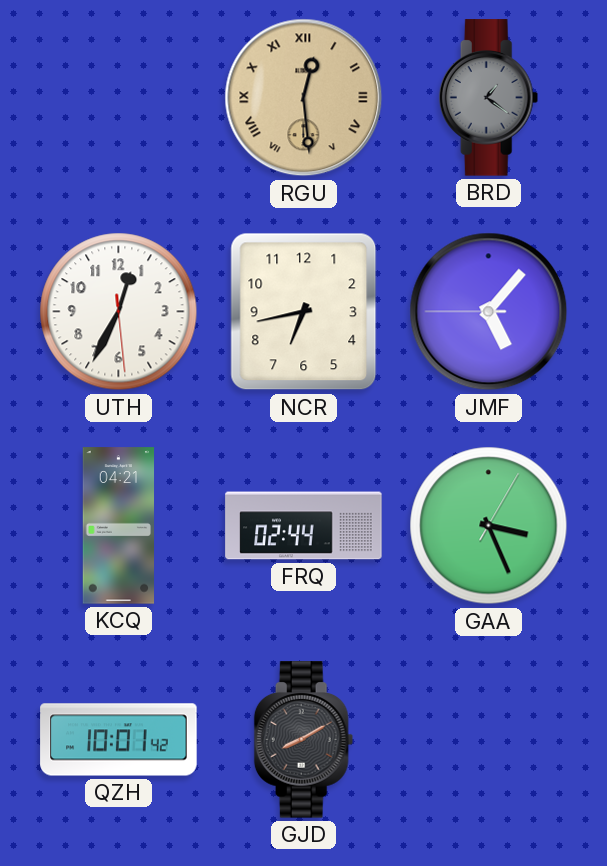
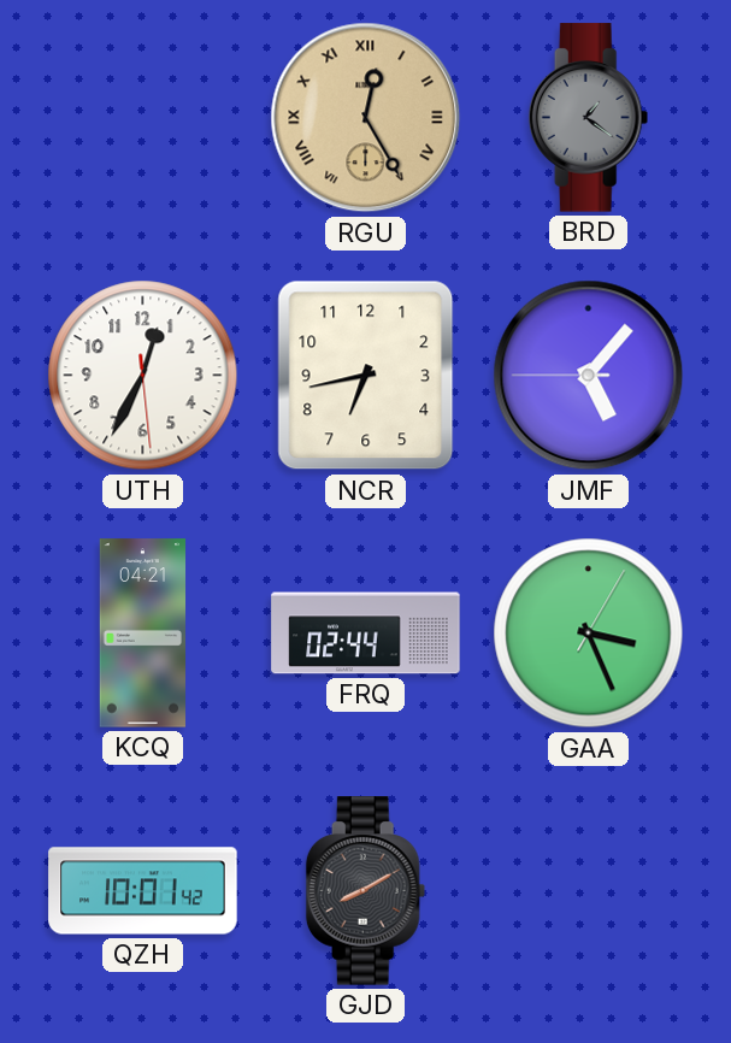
RGU: 12:29 -> 12:25 (366, 118)
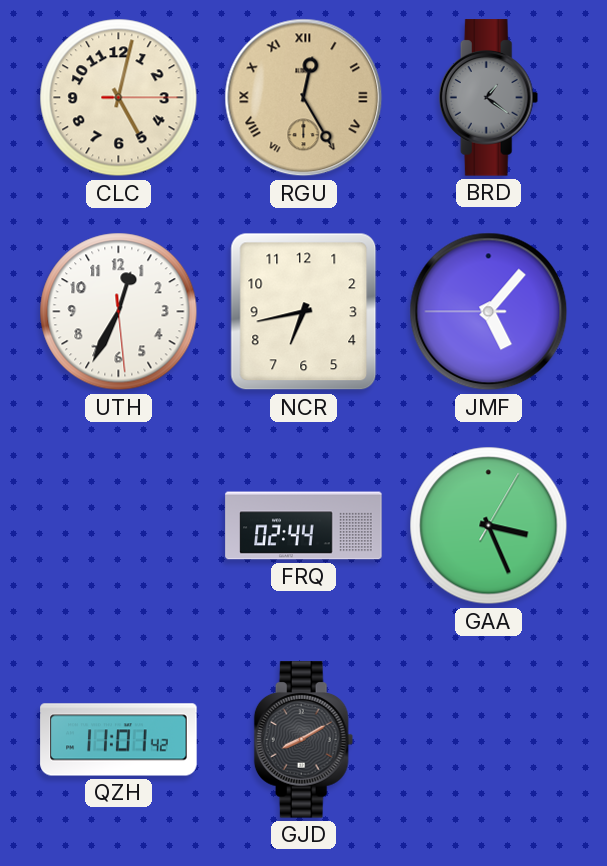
CLC: none -> 5:02 (119, 98)
KCQ: 04:21 -> none (143, 634)
QZH: 10:01 -> 11:01 (119, 740)
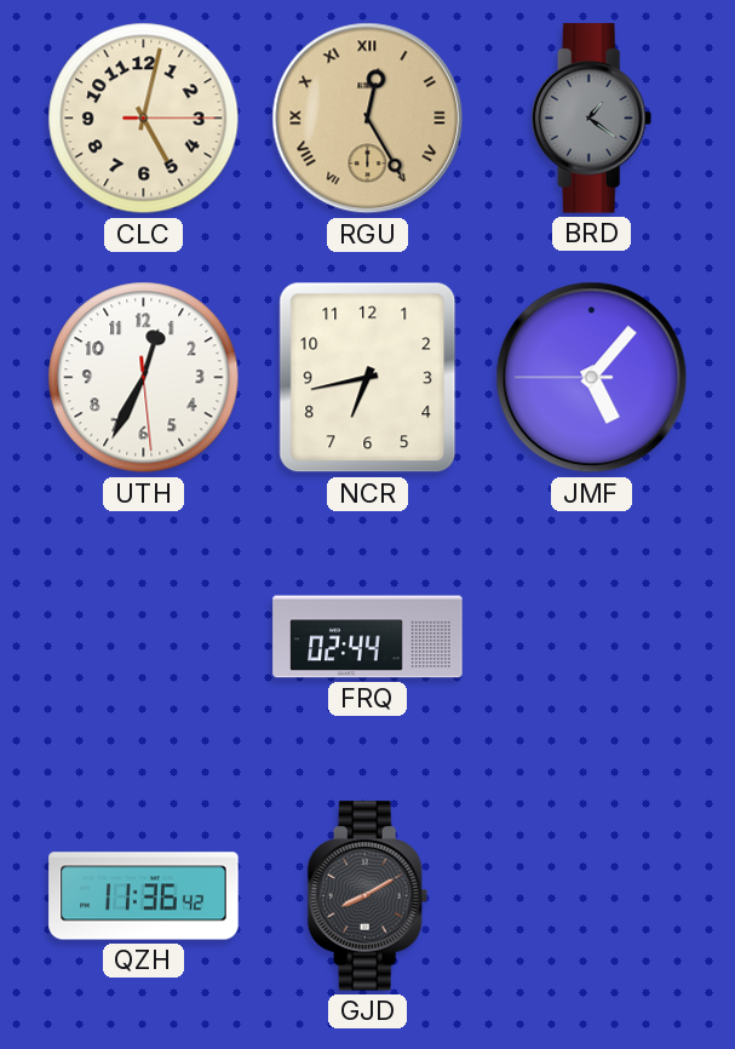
GAA: 3:26 -> none (489, 526)
QZH: 11:01 -> 11:36 (144, 896)
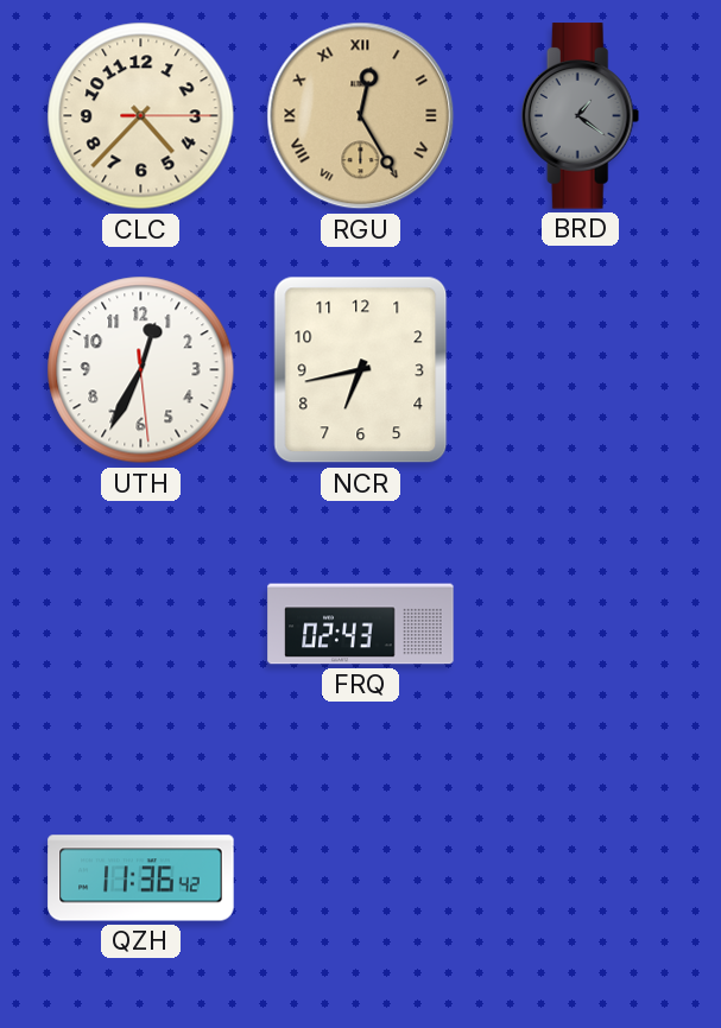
CLC: 5:02 -> 4:37 (141, 116)
JMF: 5:06 -> none (592, 378)
FRQ: 02:44 -> 02:43 (361, 624)
GJD: 8:10 -> none (368, 896)
